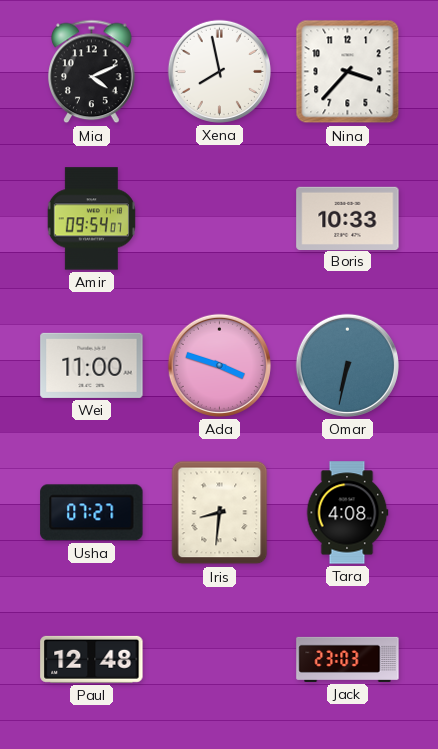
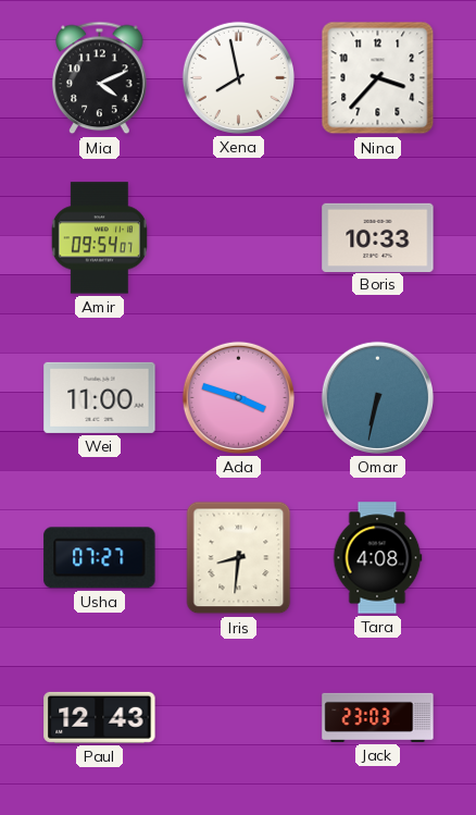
Paul: 12:48 -> 12:43 (100, 717)
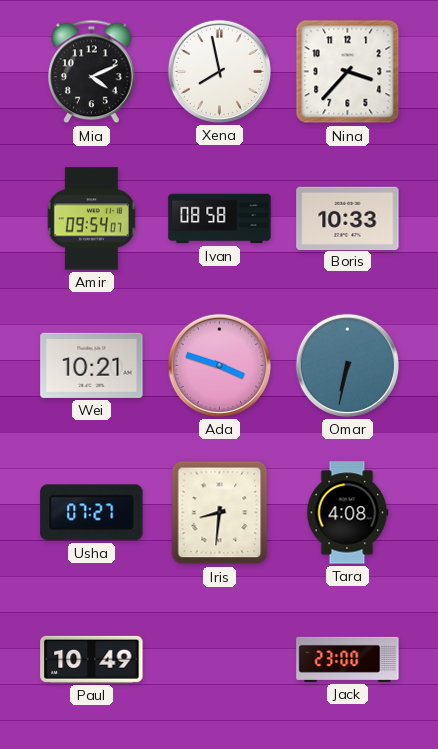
Ivan: none -> 08:58 (220, 219)
Wei: 11:00 -> 10:21 (92, 365)
Paul: 12:43 -> 10:49 (92, 659)
Jack: 23:03 -> 23:00 (348, 659)
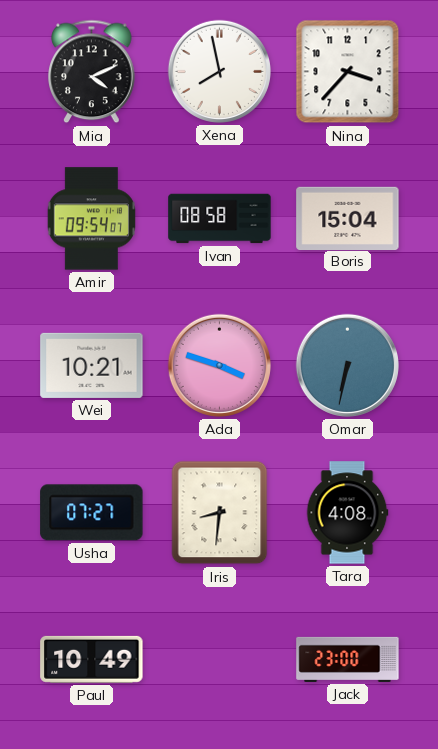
Boris: 10:33 -> 15:04 (348, 218)
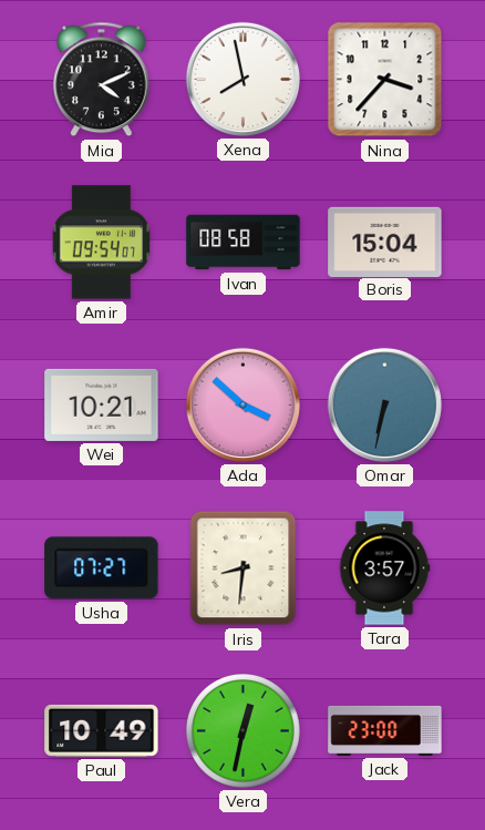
Ada: 3:48 -> 3:52 (242, 404)
Tara: 4:08 -> 3:57 (384, 568)
Vera: none -> 12:32 (242, 730)
